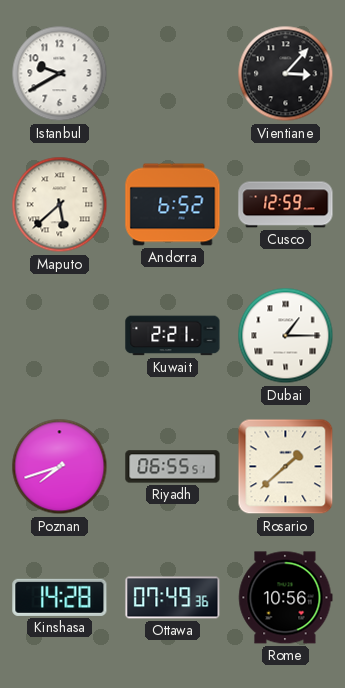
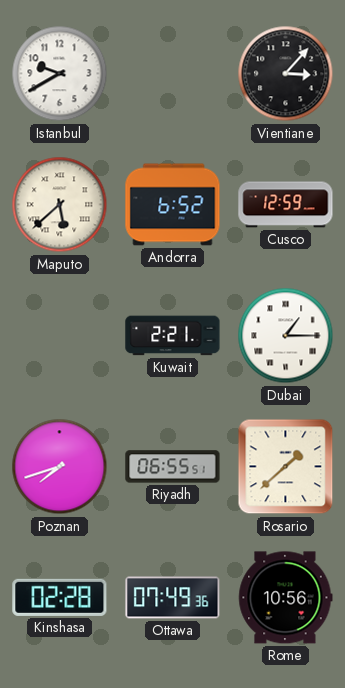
Kinshasa: 14:28 -> 02:28 (60, 597)
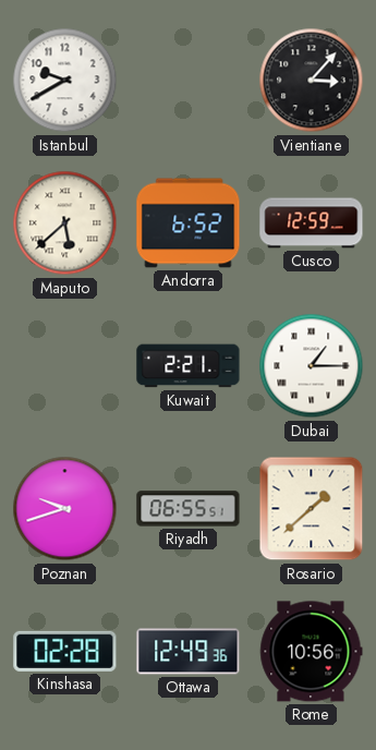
Poznan: 7:42 -> 9:42 (65, 509)
Ottawa: 07:49 -> 12:49 (189, 652)
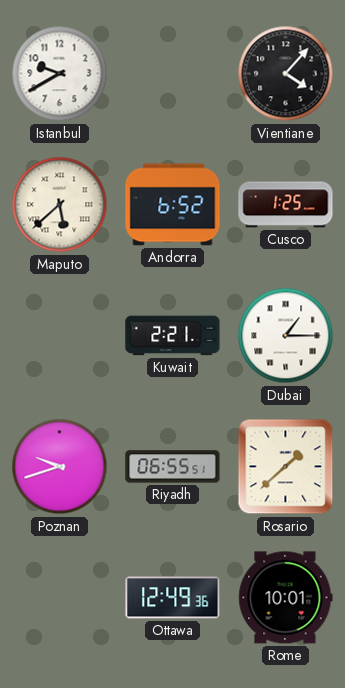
Vientiane: 3:07 -> 4:07 (286, 74)
Cusco: 12:59 -> 1:25 (286, 205)
Kinshasa: 02:28 -> none (65, 651)
Rome: 10:56 -> 10:01 (286, 598)
